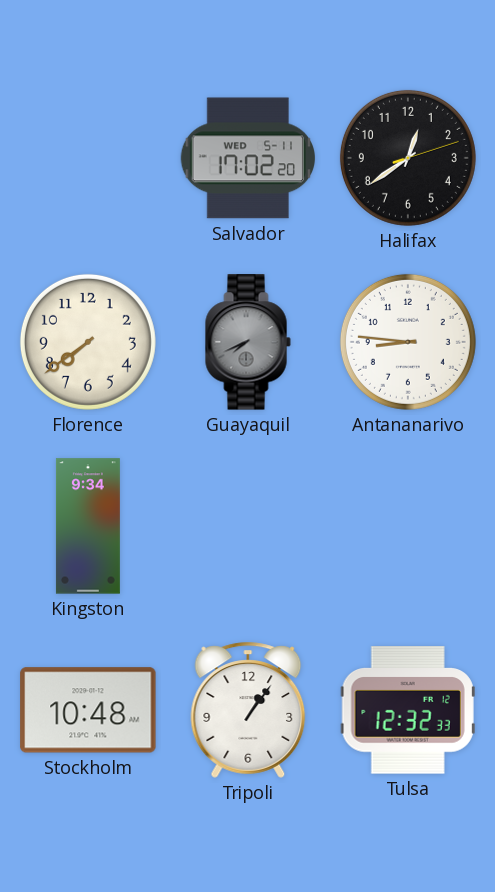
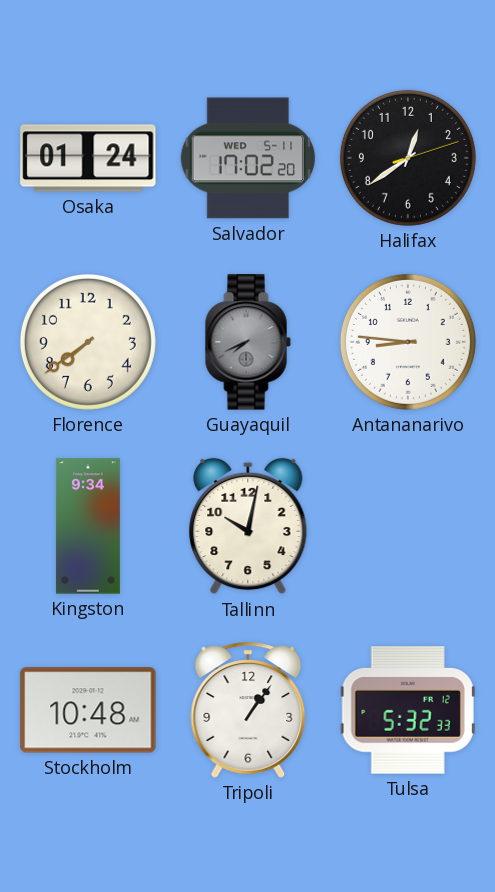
Osaka: none -> 01:24 (88, 158)
Tallinn: none -> 10:02 (248, 526)
Tulsa: 12:32 -> 5:32 (408, 710)
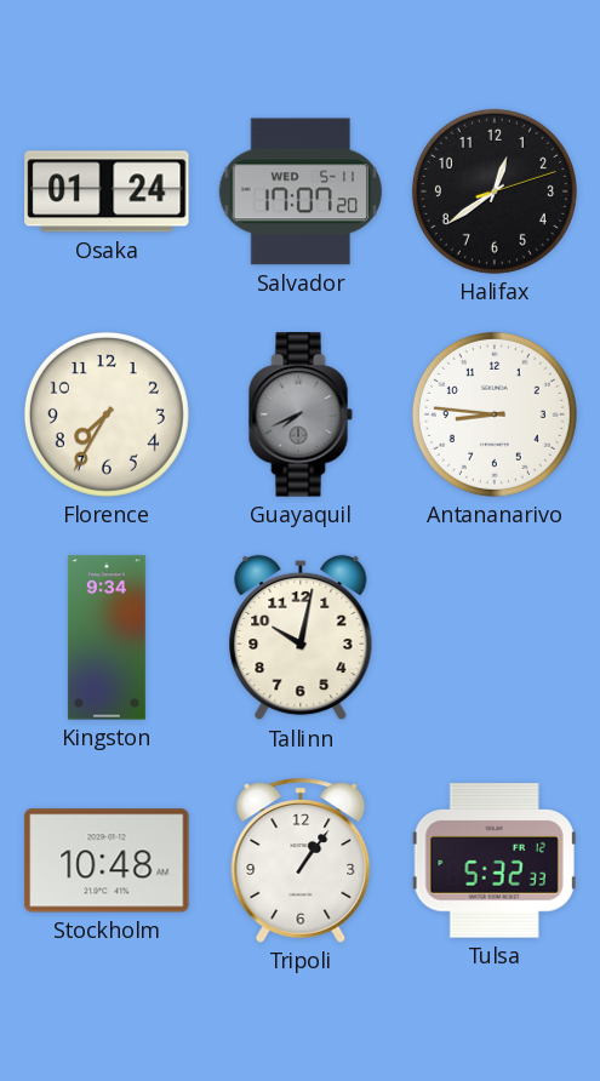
Salvador: 17:02 -> 17:07 (301, 191)
Florence: 7:39 -> 7:35 (107, 414)
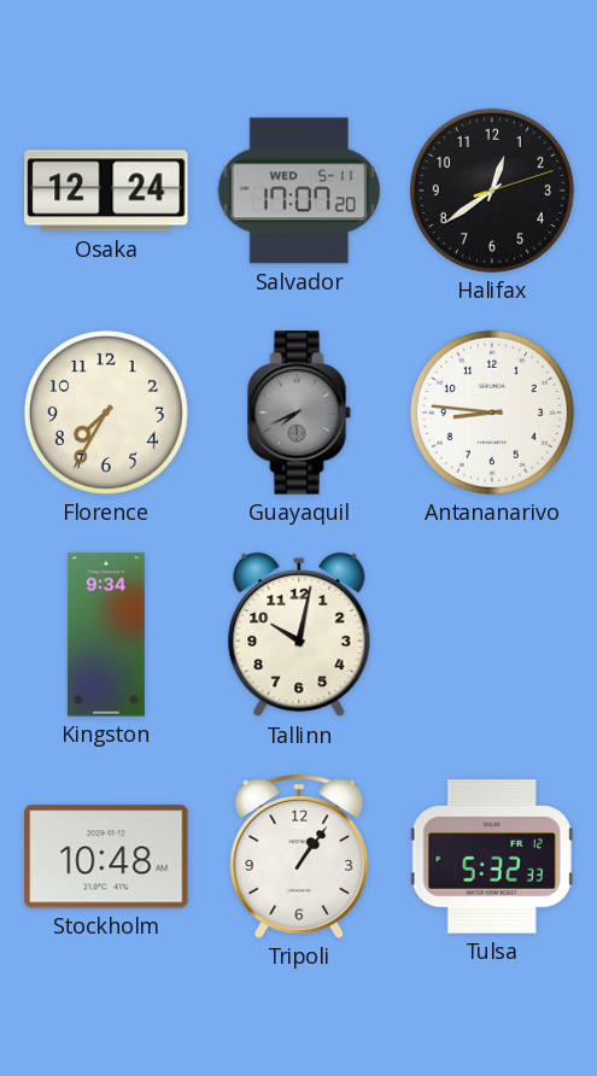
Osaka: 01:24 -> 12:24 (106, 191)
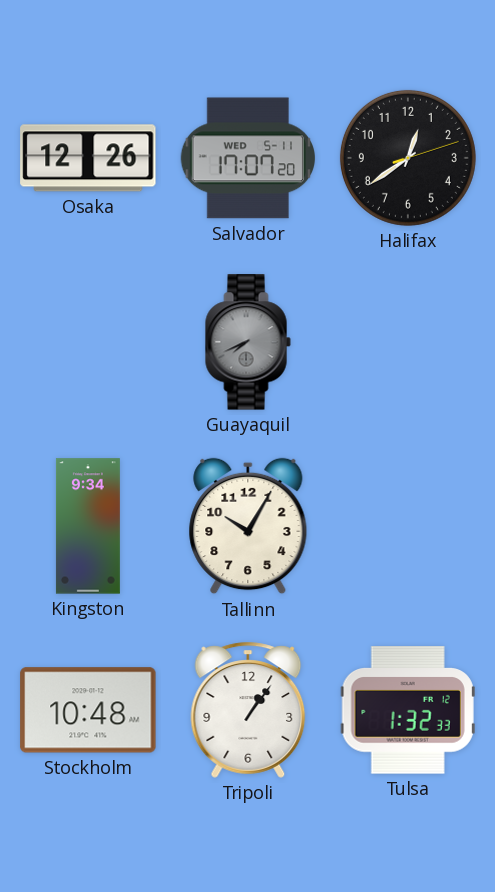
Osaka: 12:24 -> 12:26 (88, 158)
Florence: 7:35 -> none (106, 413)
Antananarivo: 8:46 -> none (492, 413)
Tallinn: 10:02 -> 10:05 (248, 526)
Tulsa: 5:32 -> 1:32 (408, 710)
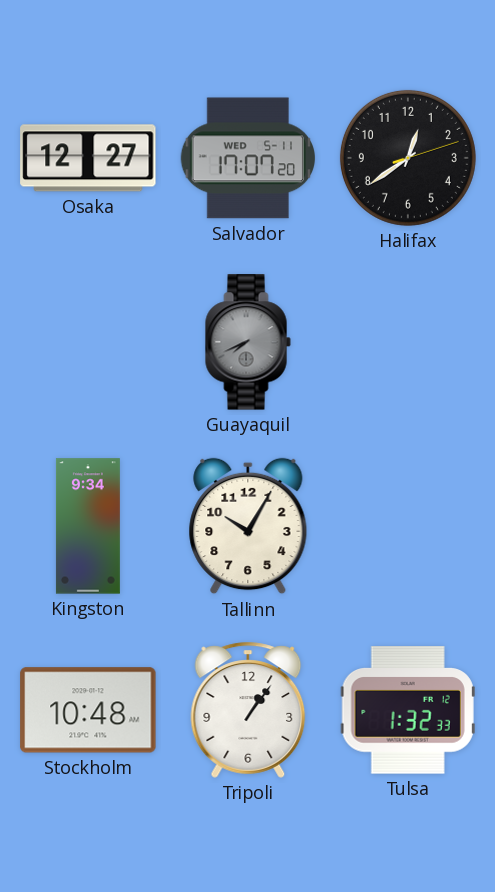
Osaka: 12:26 -> 12:27 (88, 158)
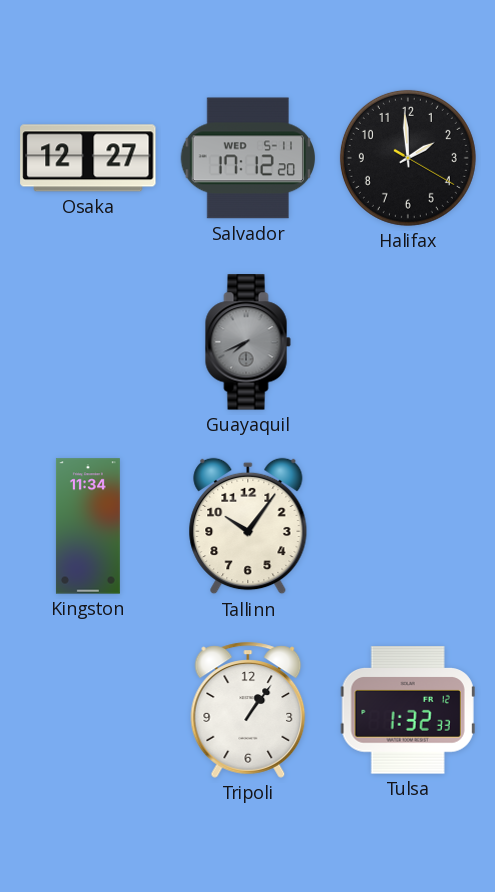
Salvador: 17:07 -> 17:12 (248, 158)
Halifax: 12:39 -> 1:59 (408, 158)
Kingston: 9:34 -> 11:34 (88, 526)
Tallinn: 10:05 -> 10:06 (248, 526)
Stockholm: 10:48 -> none (88, 710)
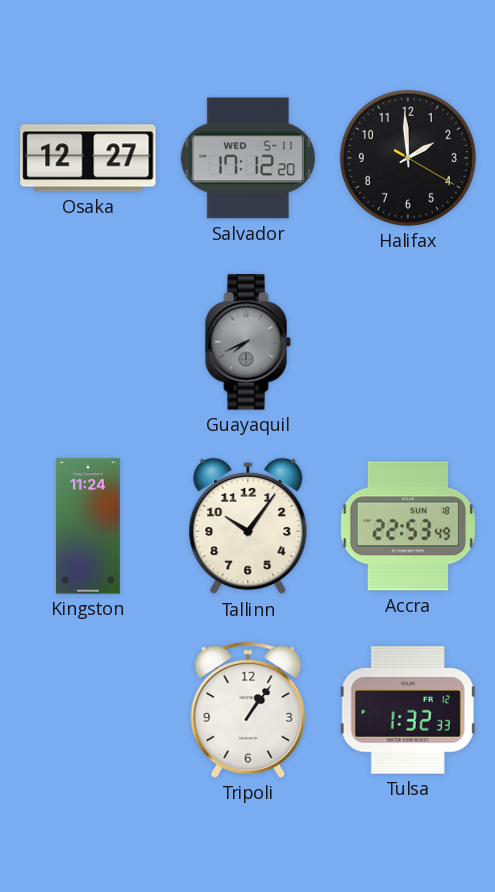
Kingston: 11:34 -> 11:24 (88, 526)
Accra: none -> 22:53 (408, 526)
